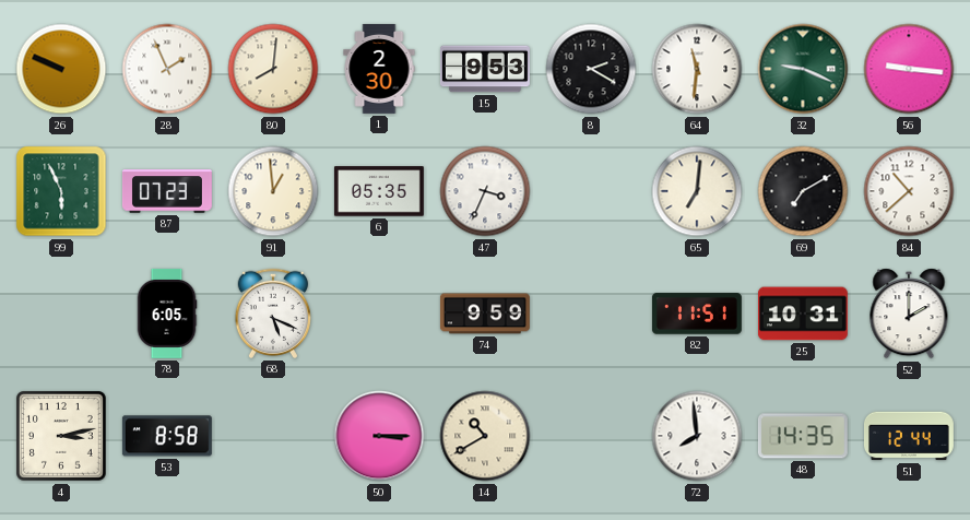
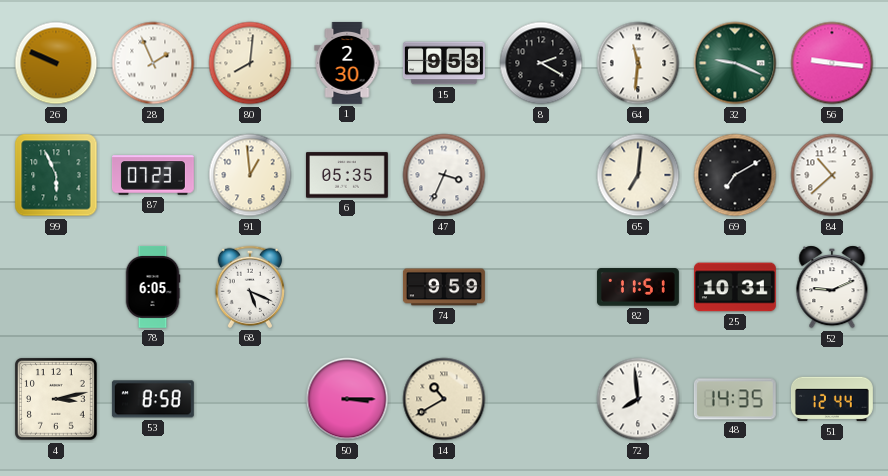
52: 2:00 -> 9:11 (832, 287)
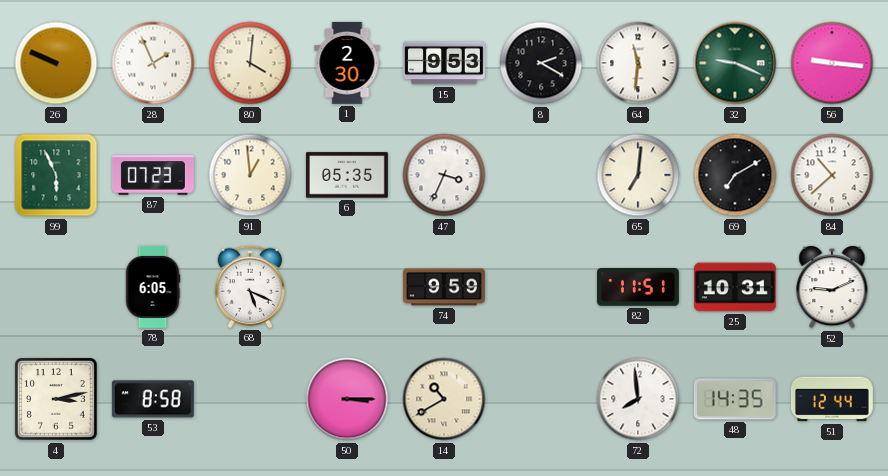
80: 8:01 -> 4:01 (250, 63)
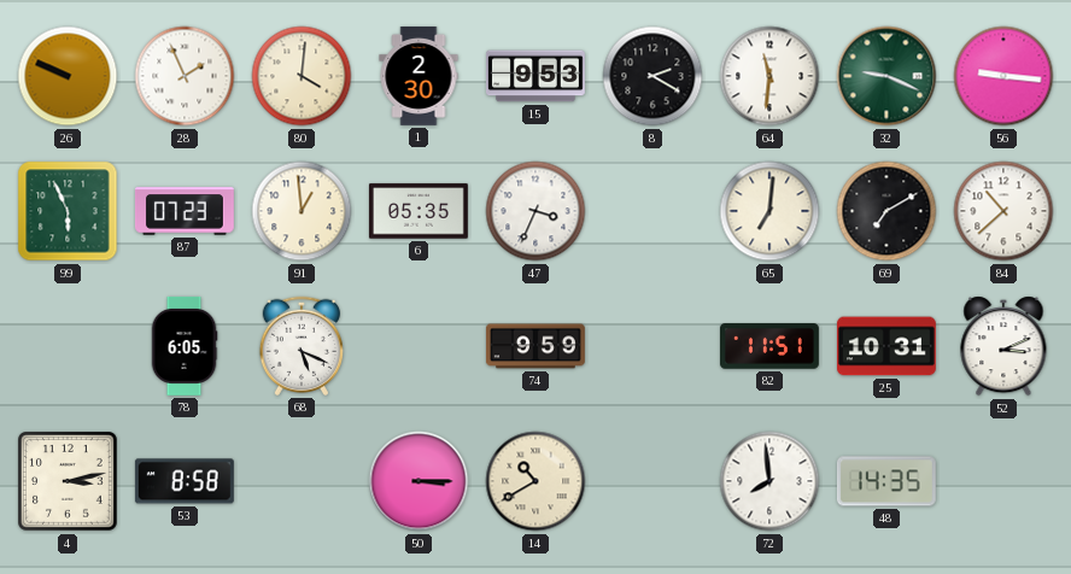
52: 9:11 -> 3:11 (1003, 346)
51: 12:44 -> none (832, 399)
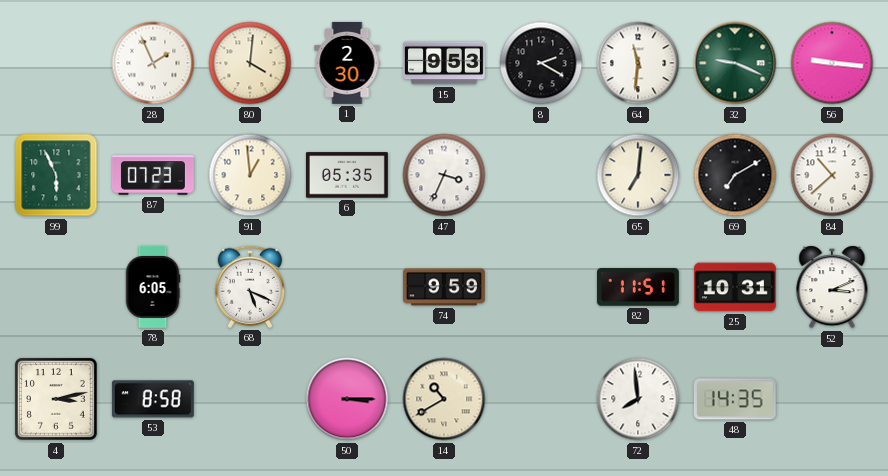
26: 9:49 -> none (68, 76)
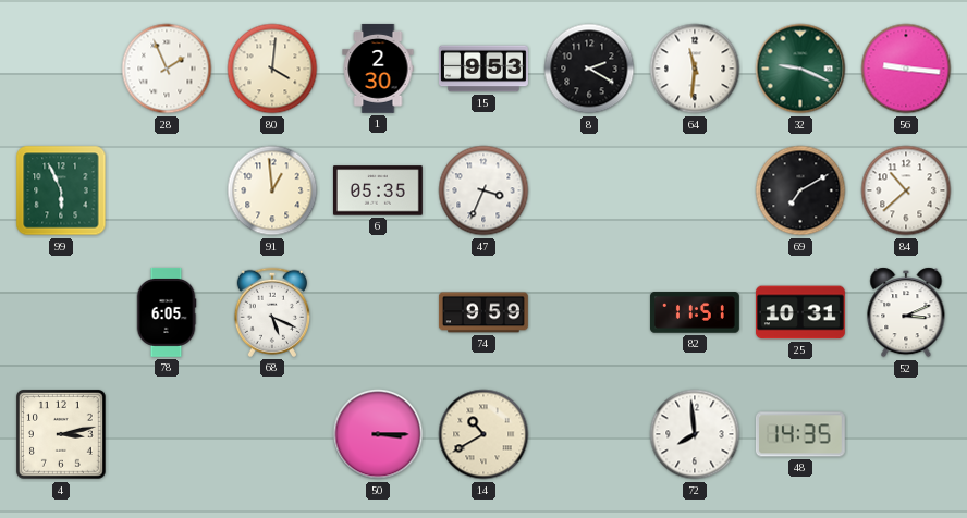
87: 07:23 -> none (153, 175)
65: 7:01 -> none (638, 175)
53: 8:58 -> none (153, 399)
